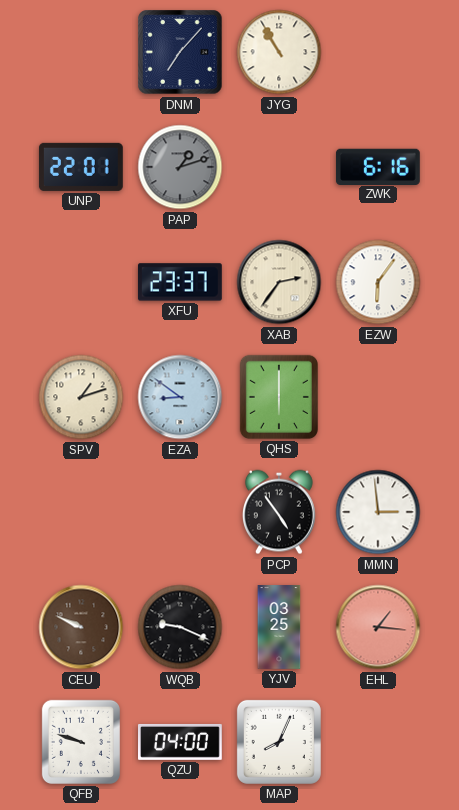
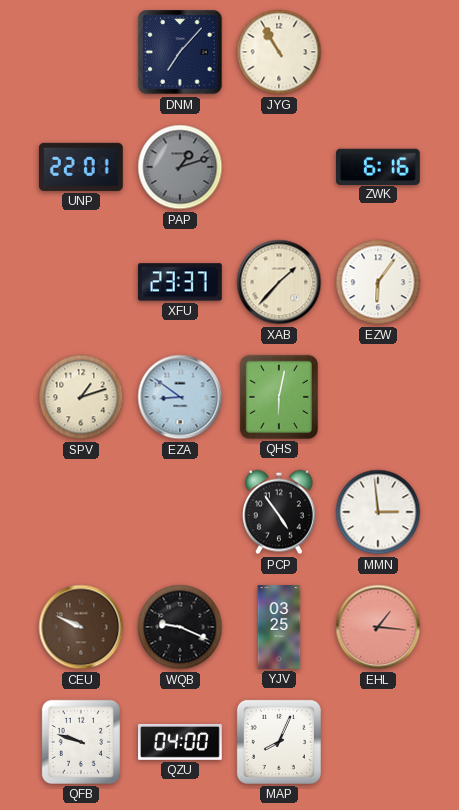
XAB: 2:36 -> 1:37 (279, 282)
QHS: 6:00 -> 6:02 (279, 397)
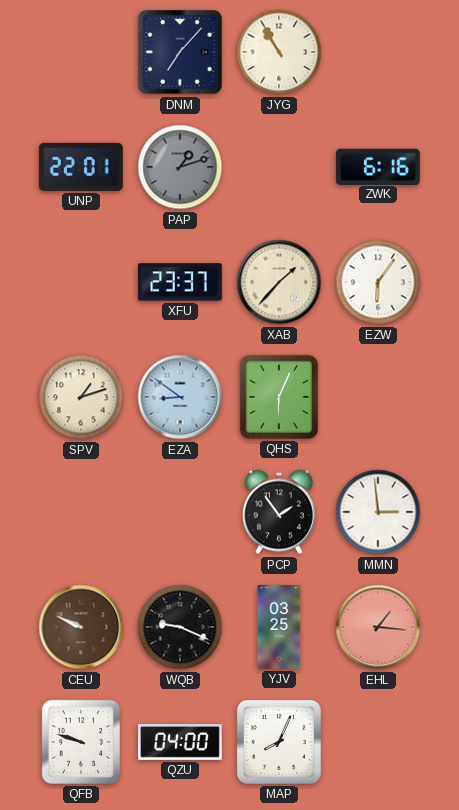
QHS: 6:02 -> 6:04 (279, 397)
PCP: 4:54 -> 1:54 (279, 512)
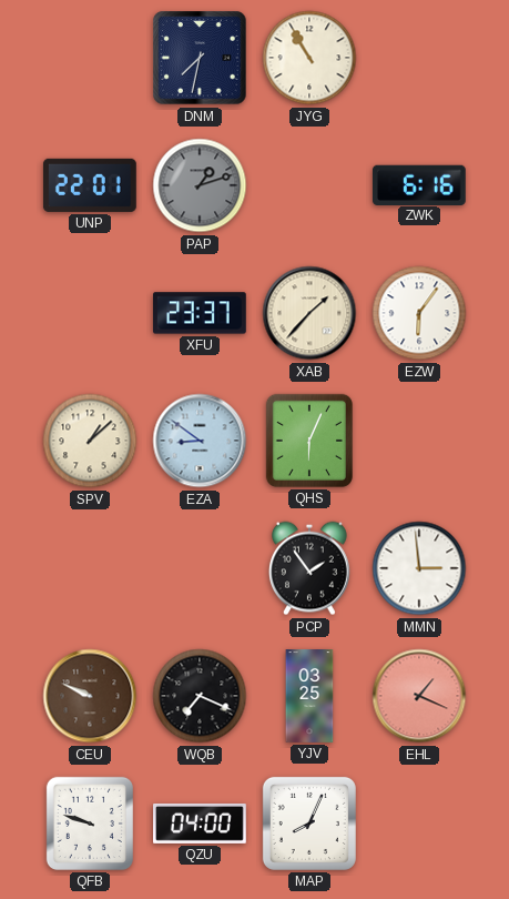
DNM: 7:07 -> 7:32 (200, 58)
SPV: 1:12 -> 1:08 (90, 441)
WQB: 9:19 -> 7:19 (200, 696)
EHL: 1:16 -> 1:19 (419, 696)
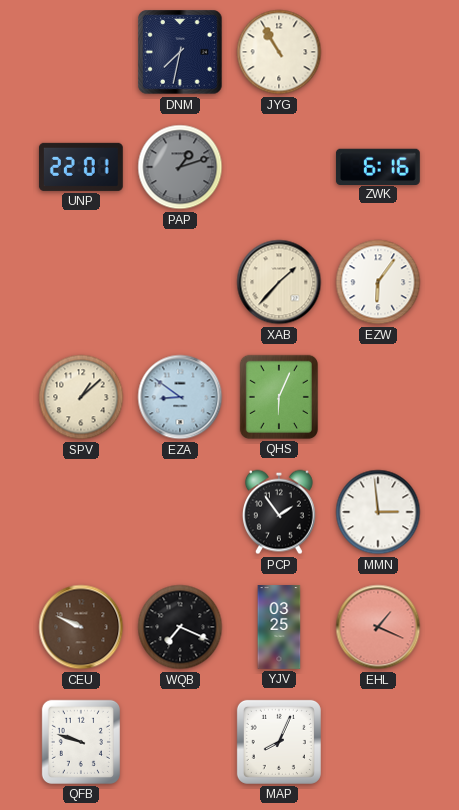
XFU: 23:37 -> none (200, 313)
QZU: 04:00 -> none (201, 824)
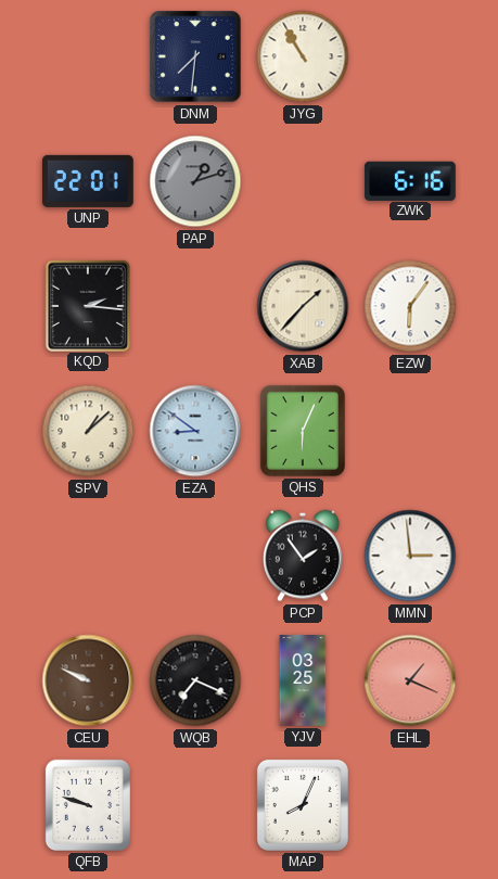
DNM: 7:32 -> 7:31 (195, 56)
KQD: none -> 2:16 (88, 305)
